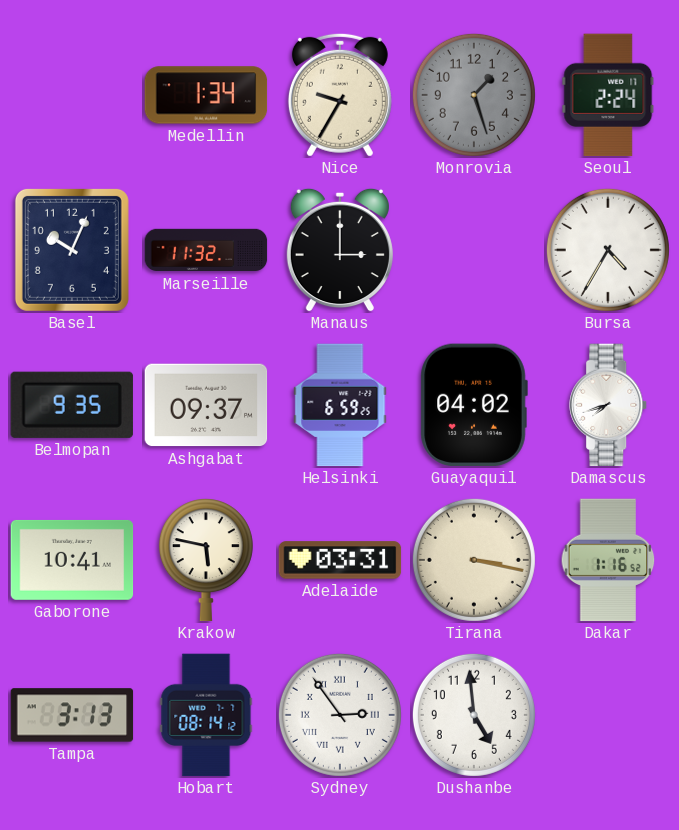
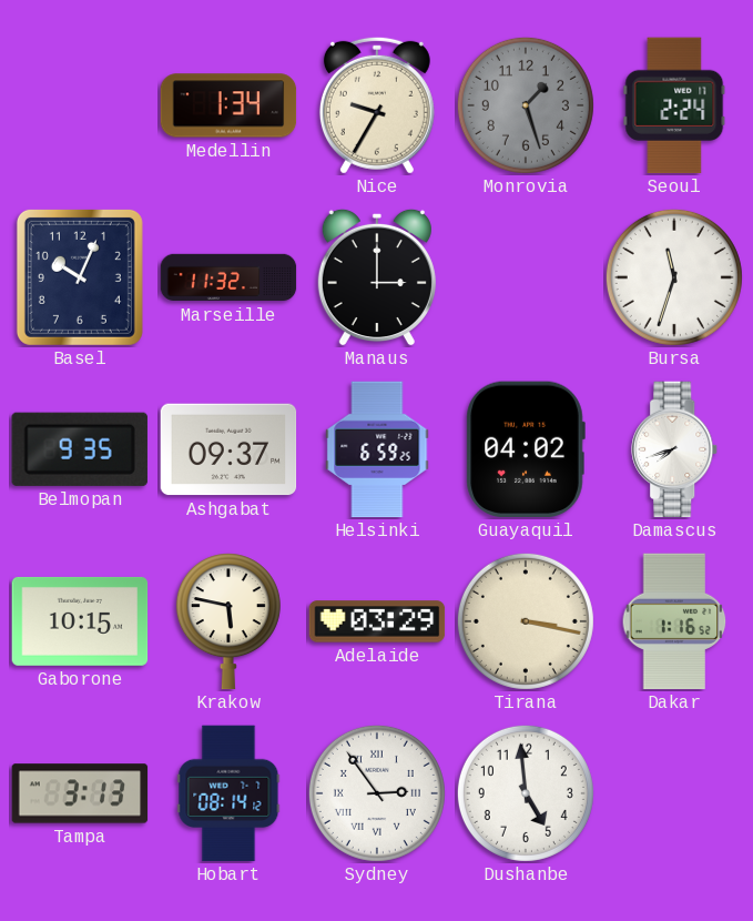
Bursa: 4:35 -> 11:33 (674, 277)
Gaborone: 10:41 -> 10:15 (80, 621)
Adelaide: 03:31 -> 03:29 (377, 621)
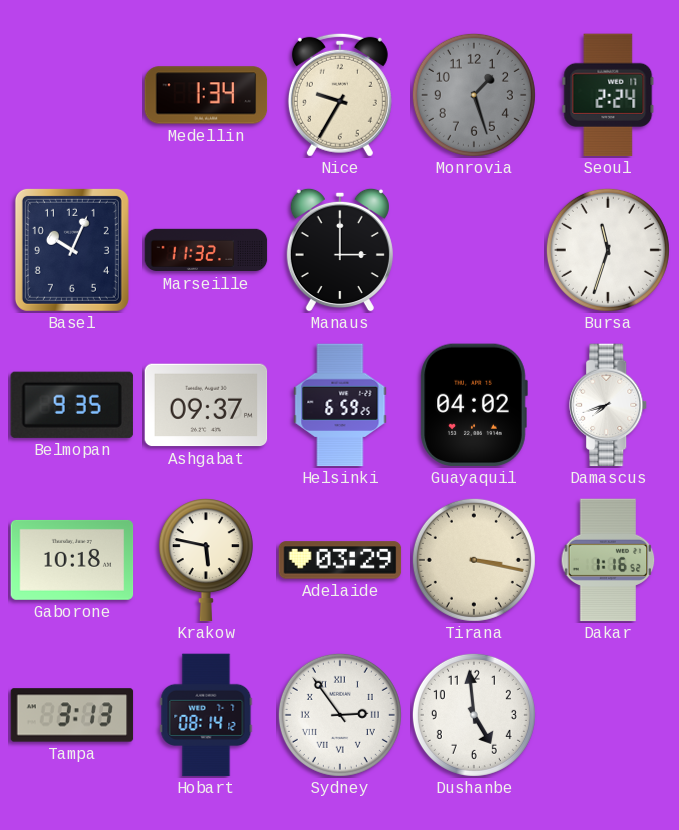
Gaborone: 10:15 -> 10:18 (72, 560)
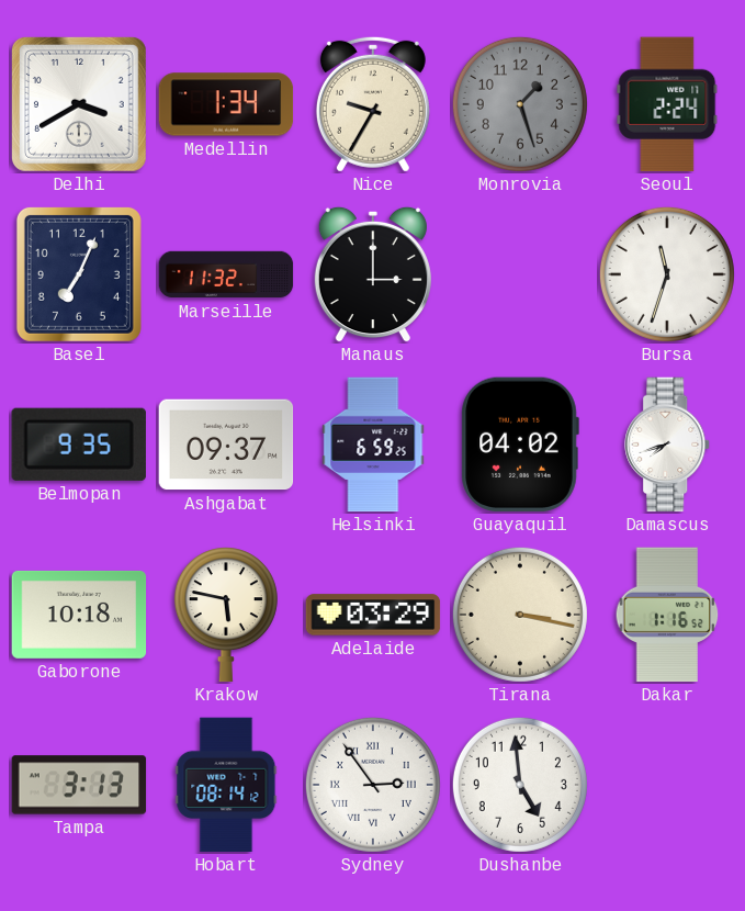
Delhi: none -> 3:40 (79, 104)
Basel: 10:04 -> 7:04 (79, 274)
